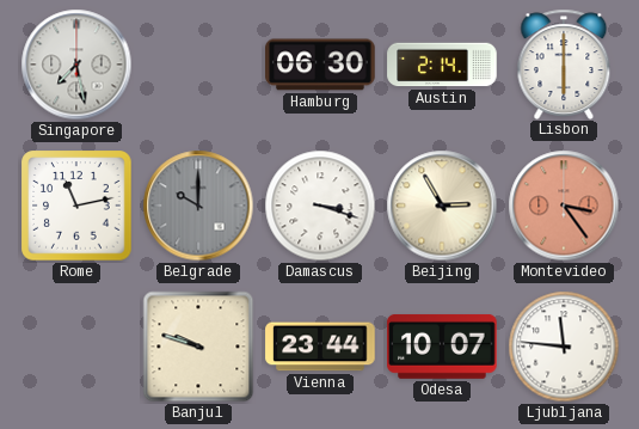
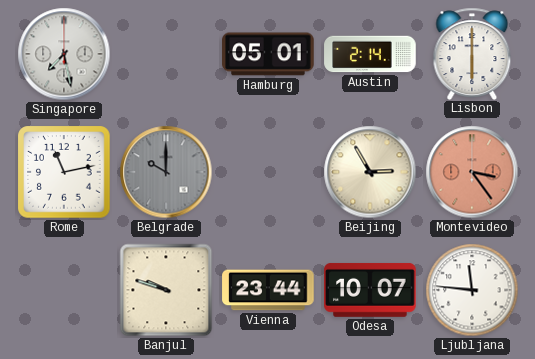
Hamburg: 06:30 -> 05:01 (268, 54)
Damascus: 3:18 -> none (320, 206)
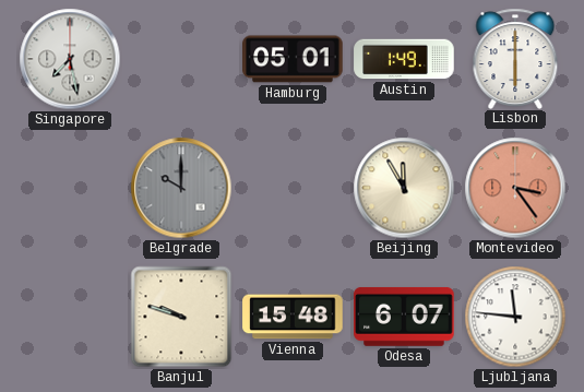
Austin: 2:14 -> 1:49 (404, 59)
Rome: 11:13 -> none (64, 172)
Beijing: 2:55 -> 11:55 (404, 188)
Vienna: 23:44 -> 15:48 (293, 317)
Odesa: 10:07 -> 6:07 (404, 317)
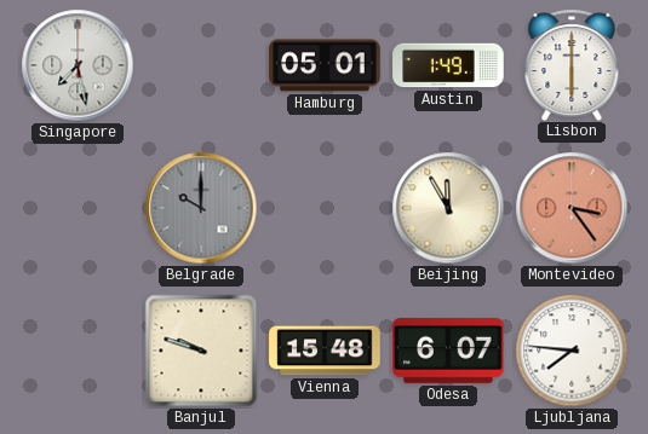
Ljubljana: 11:46 -> 7:46 (572, 351)
